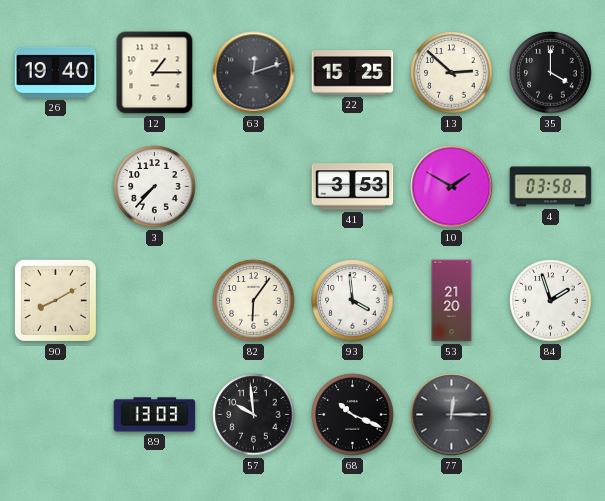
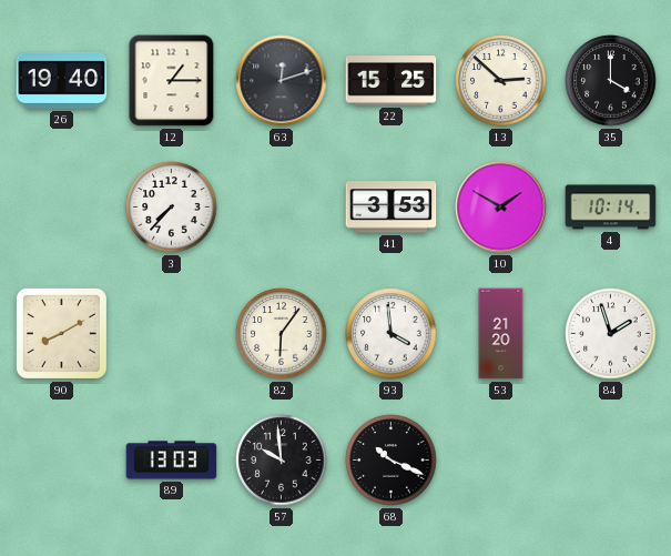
4: 03:58 -> 10:14 (611, 208)
77: 12:15 -> none (452, 415)
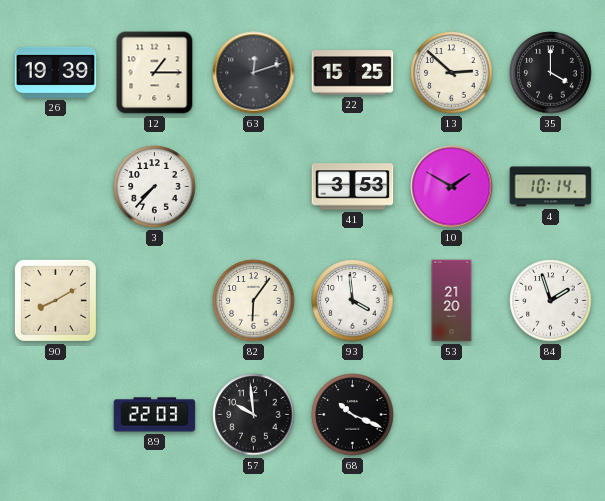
26: 19:40 -> 19:39 (56, 72)
89: 13:03 -> 22:03 (155, 415)
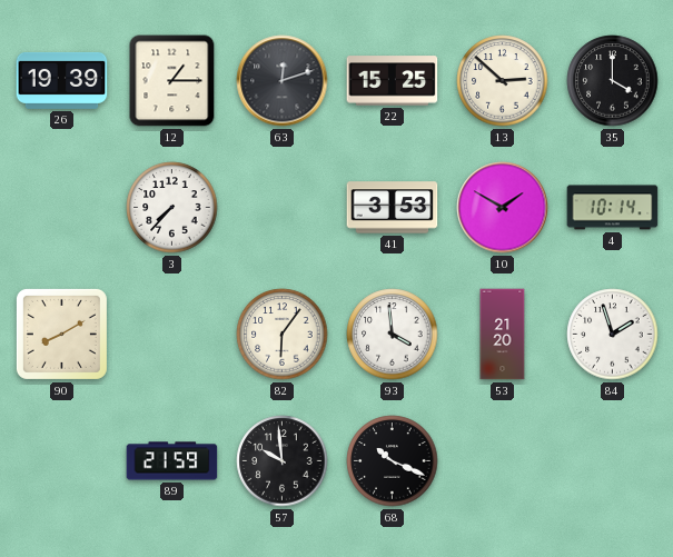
89: 22:03 -> 21:59 (172, 461)
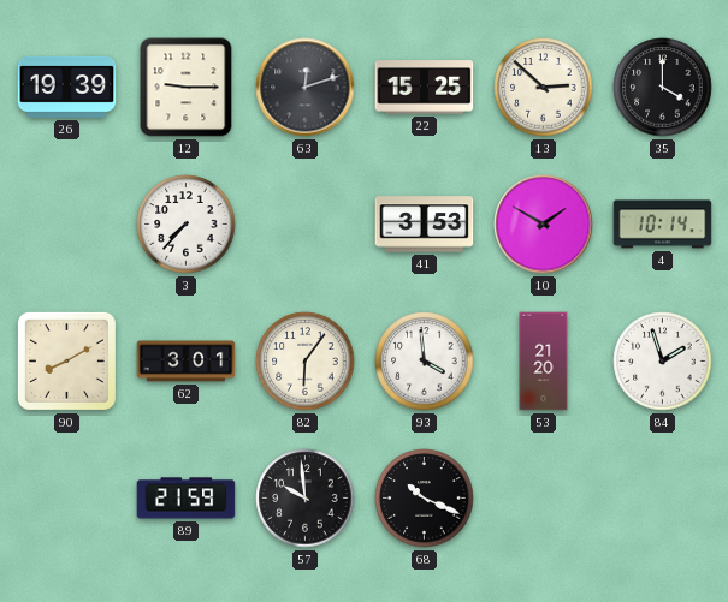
12: 1:15 -> 9:15 (187, 88)
62: none -> 3:01 (187, 362)
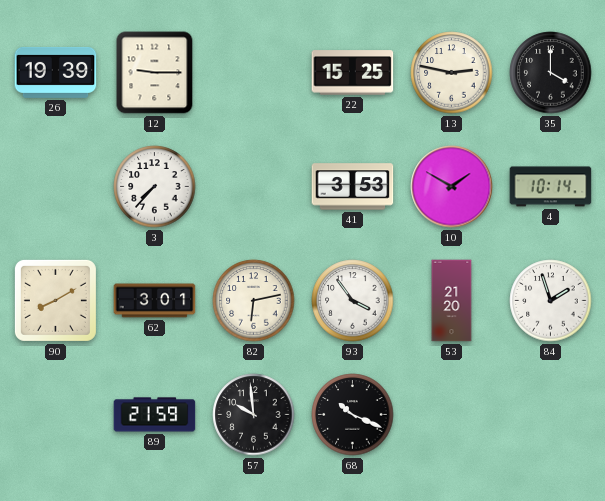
63: 12:12 -> none (306, 88)
13: 2:52 -> 2:47 (452, 73)
82: 6:06 -> 6:13 (254, 301)
93: 3:59 -> 3:54 (353, 301)
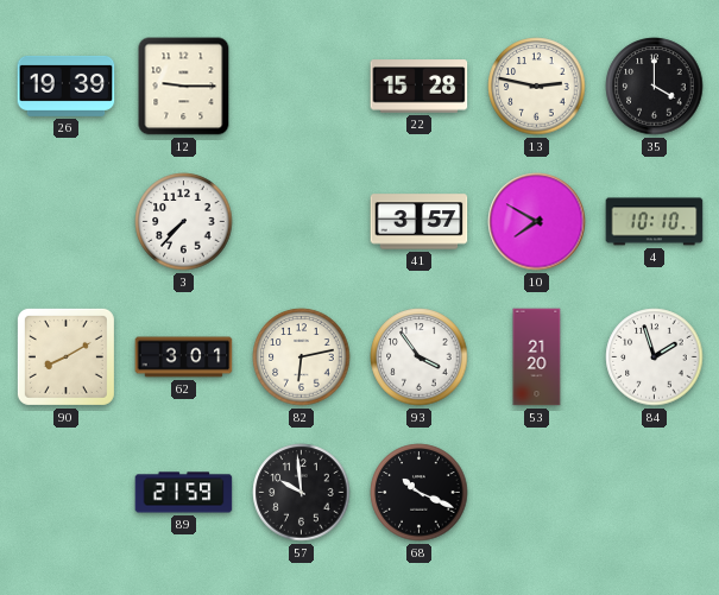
22: 15:25 -> 15:28 (420, 87)
41: 3:53 -> 3:57 (420, 222)
10: 1:50 -> 7:50 (537, 222)
4: 10:14 -> 10:10 (655, 222)
